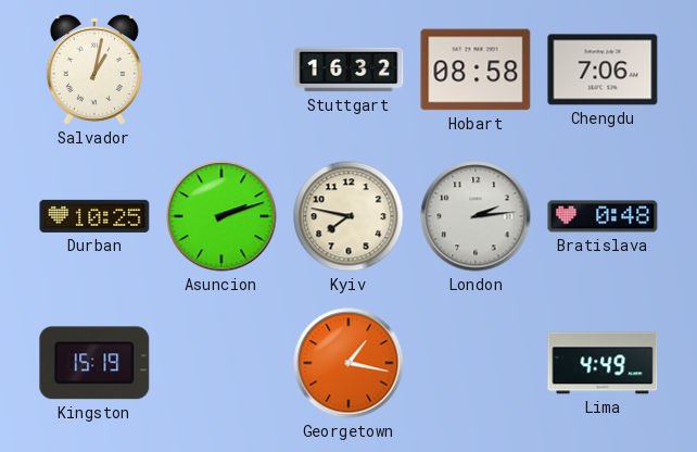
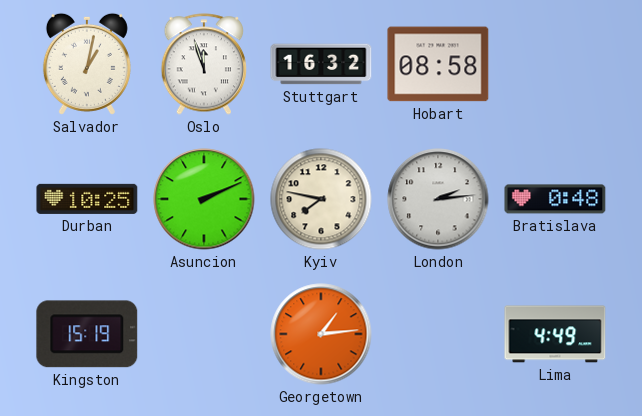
Oslo: none -> 11:57 (204, 64)
Chengdu: 7:06 -> none (603, 70)
Asuncion: 2:12 -> 2:11 (204, 199)
Georgetown: 1:17 -> 1:14 (321, 334)
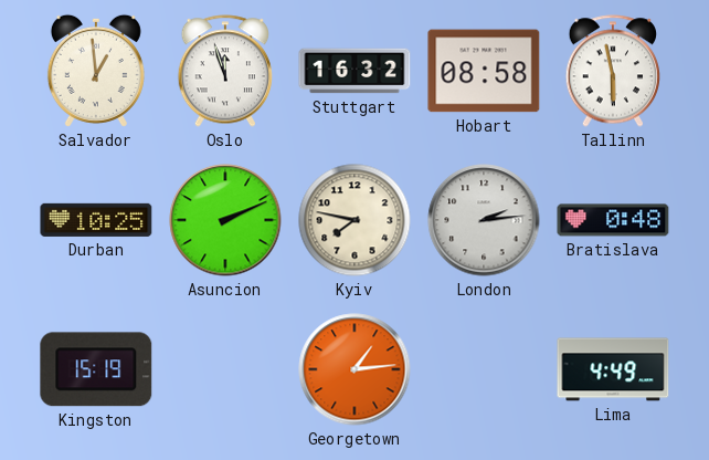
Salvador: 1:02 -> 12:59 (96, 71)
Tallinn: none -> 5:58 (613, 71)
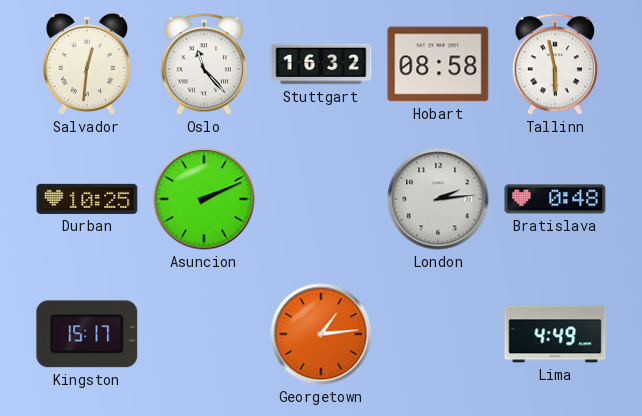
Salvador: 12:59 -> 12:31 (87, 64)
Oslo: 11:57 -> 11:23 (204, 64)
Kyiv: 7:47 -> none (354, 220)
Kingston: 15:19 -> 15:17 (87, 334)
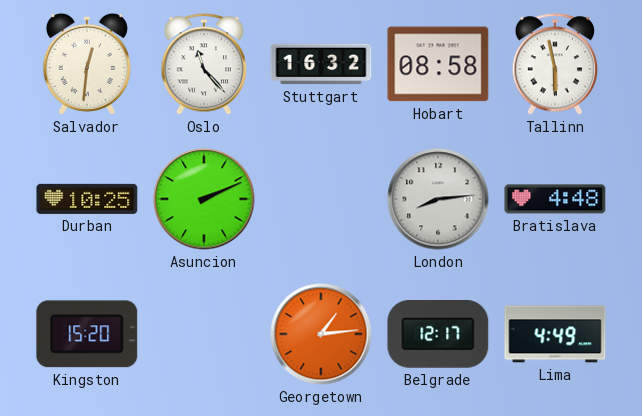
London: 2:14 -> 8:14 (438, 199)
Bratislava: 0:48 -> 4:48 (555, 199)
Kingston: 15:17 -> 15:20 (87, 334)
Belgrade: none -> 12:17 (438, 334)
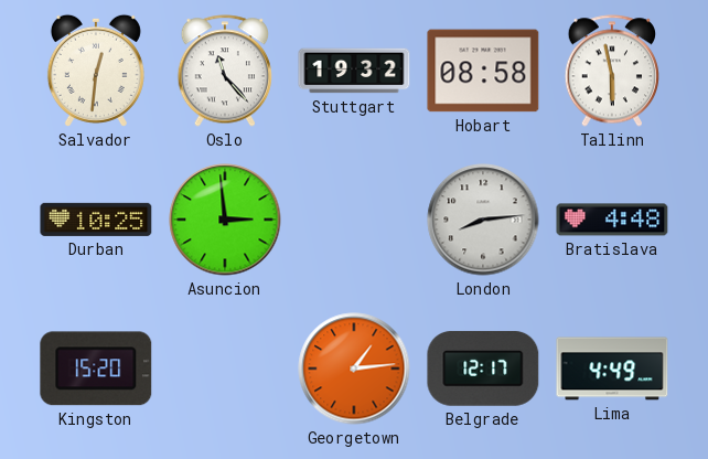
Stuttgart: 16:32 -> 19:32 (354, 71)
Asuncion: 2:11 -> 2:59 (225, 220)
